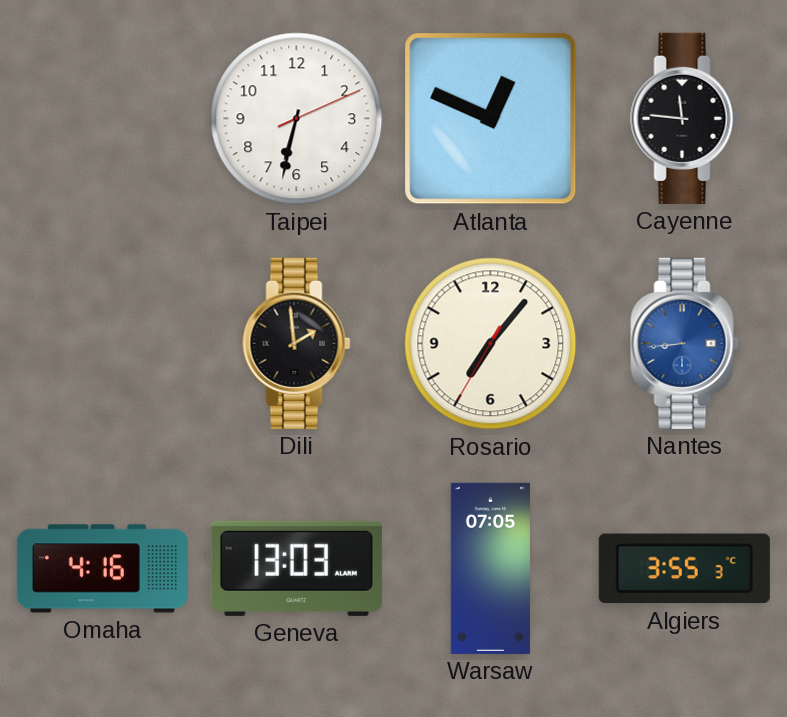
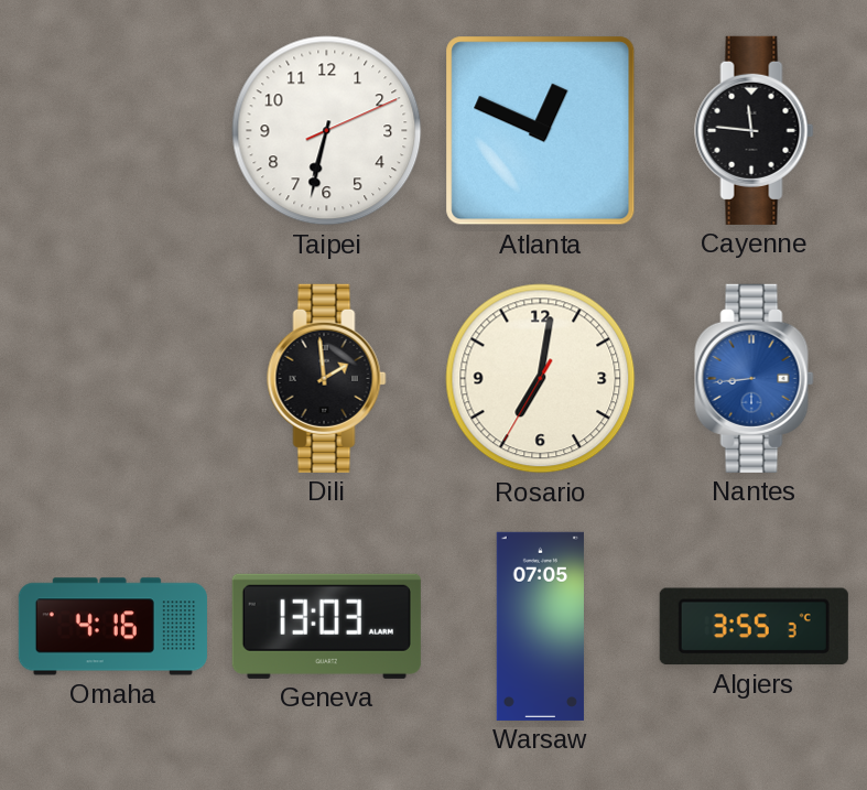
Rosario: 7:06 -> 7:01 (541, 379)
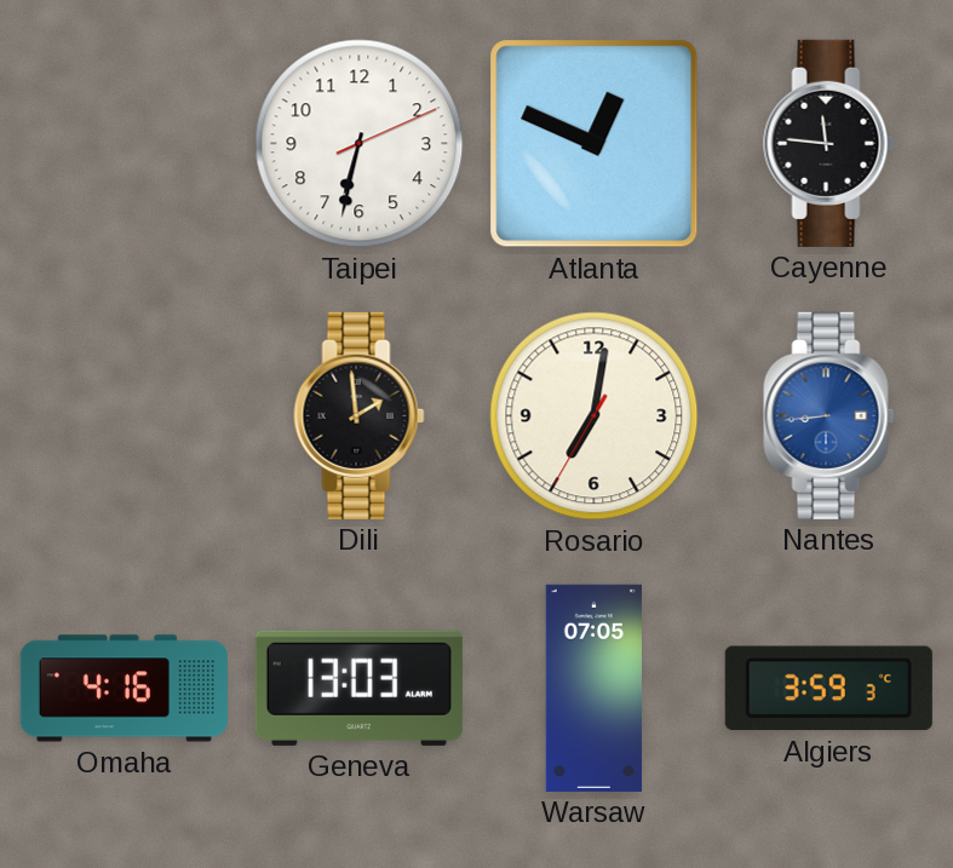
Algiers: 3:55 -> 3:59 (828, 689)
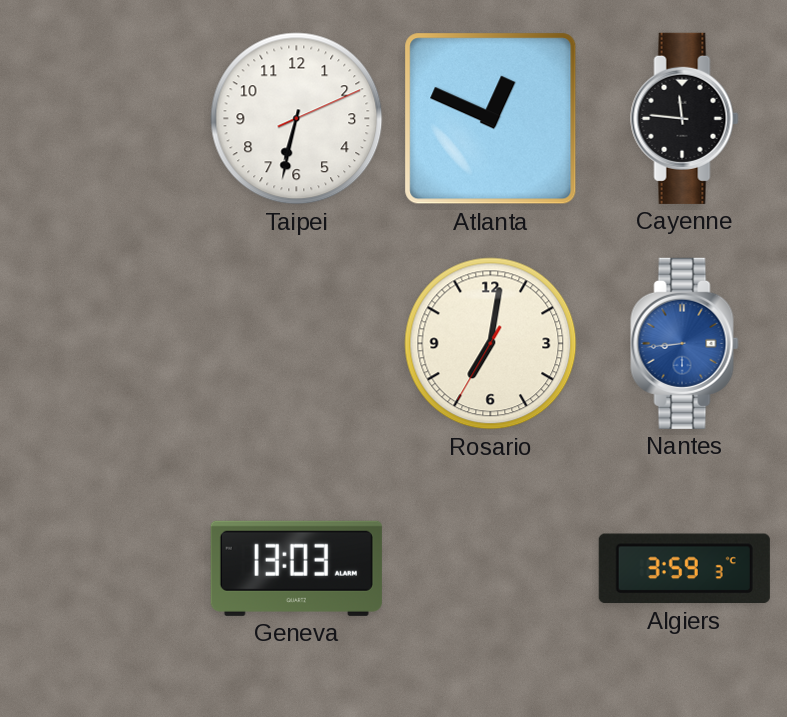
Dili: 1:59 -> none (360, 415)
Omaha: 4:16 -> none (124, 689)
Warsaw: 07:05 -> none (593, 688)
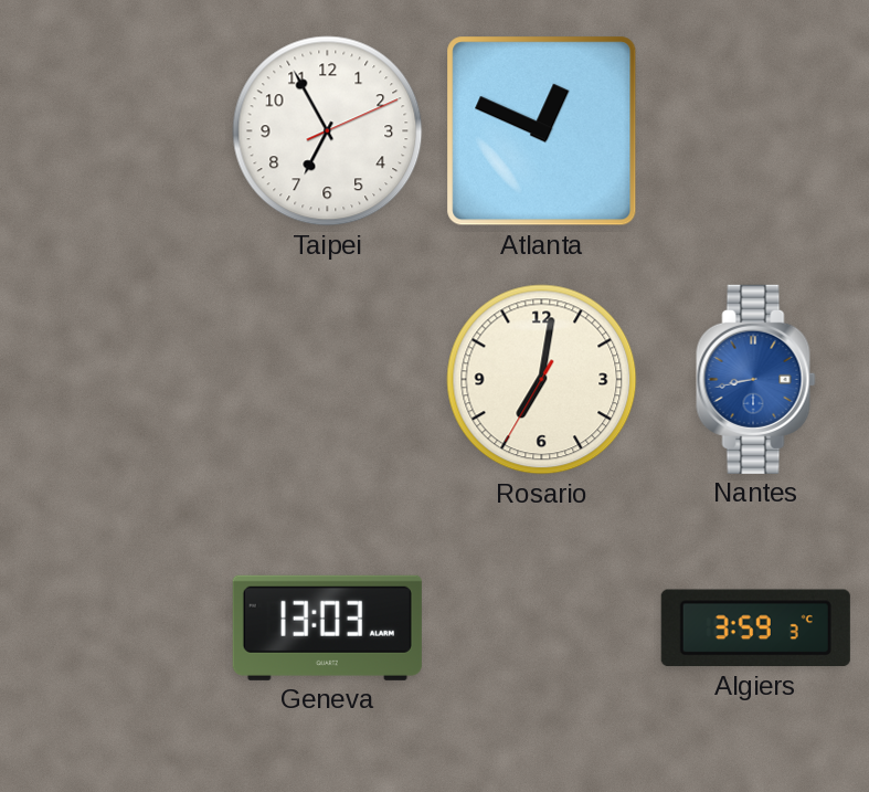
Taipei: 6:32 -> 6:55 (328, 131)
Cayenne: 11:46 -> none (685, 118)
Nantes: 8:44 -> 8:43 (756, 379)
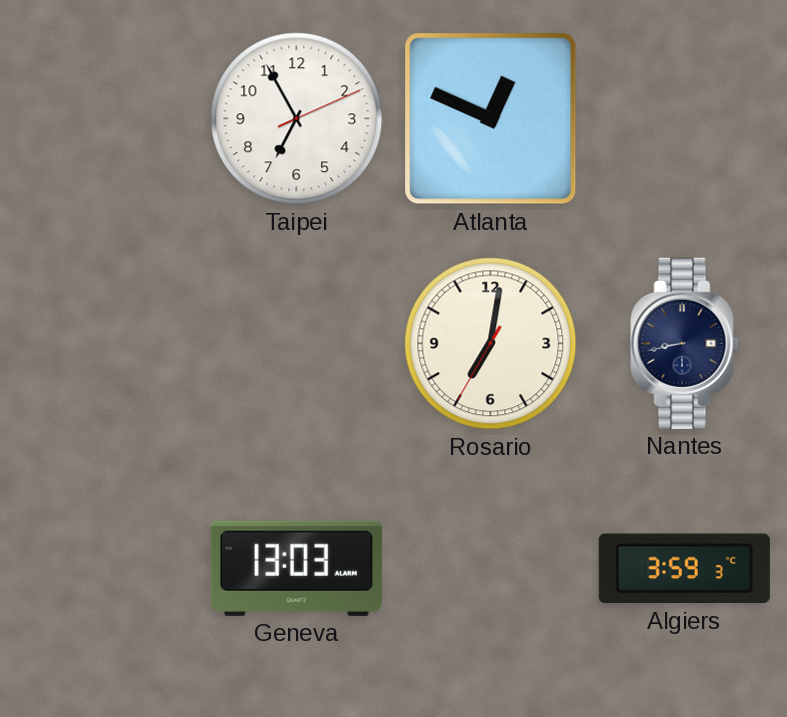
Nantes dial: blue -> navy (685, 343)
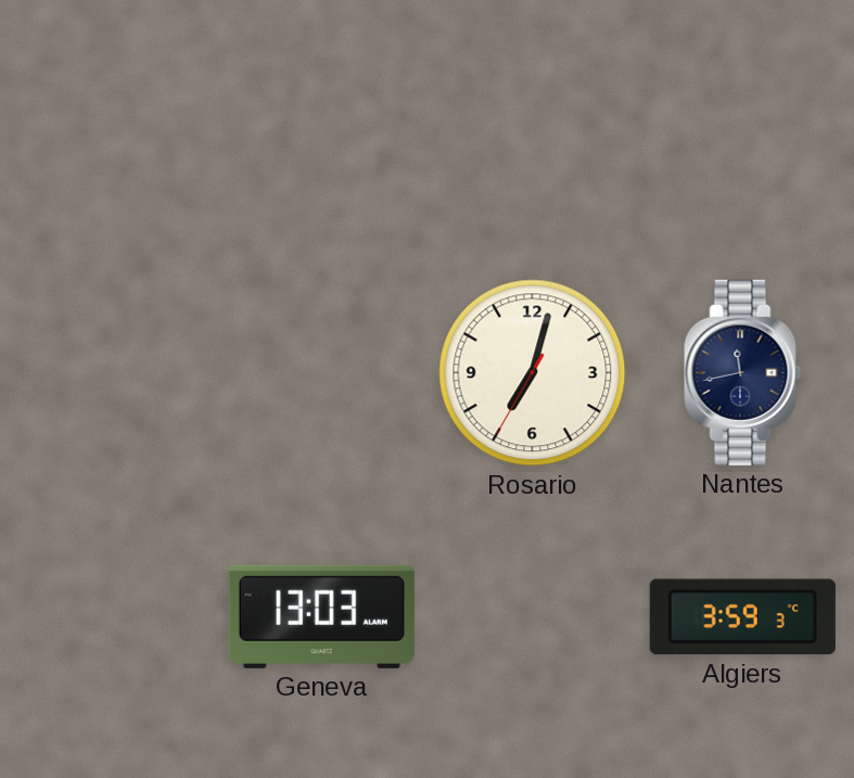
Taipei: 6:55 -> none (297, 119)
Atlanta: 12:49 -> none (491, 119)
Rosario: 7:01 -> 7:02 (533, 373)
Nantes: 8:43 -> 11:43 (743, 372)
